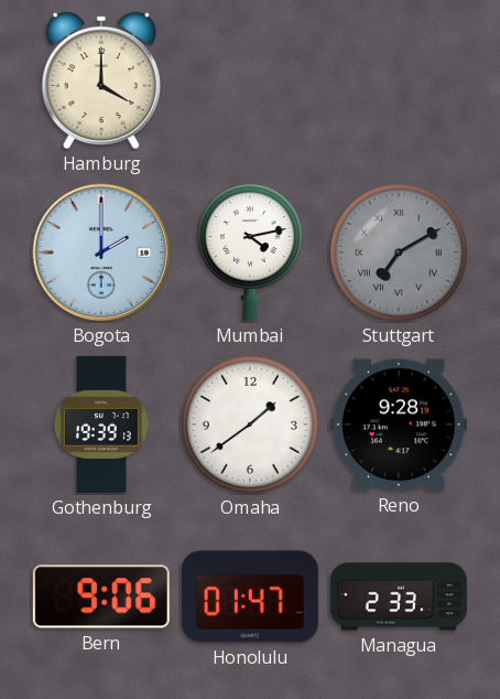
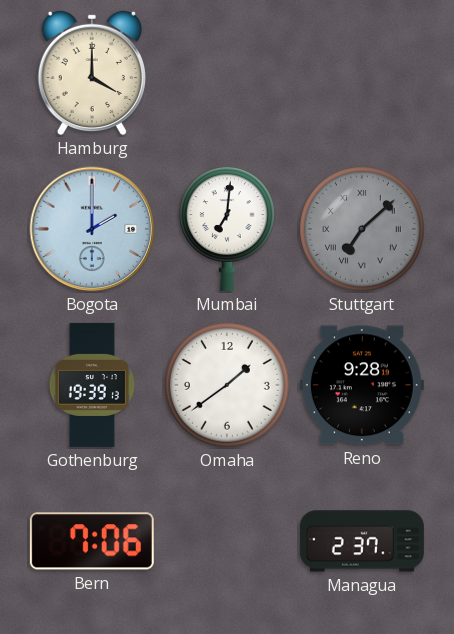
Mumbai: 4:13 -> 7:01 (228, 229)
Stuttgart: 7:10 -> 7:08 (362, 229)
Bern: 9:06 -> 7:06 (92, 541)
Honolulu: 01:47 -> none (250, 596)
Managua: 2:33 -> 2:37 (362, 541)
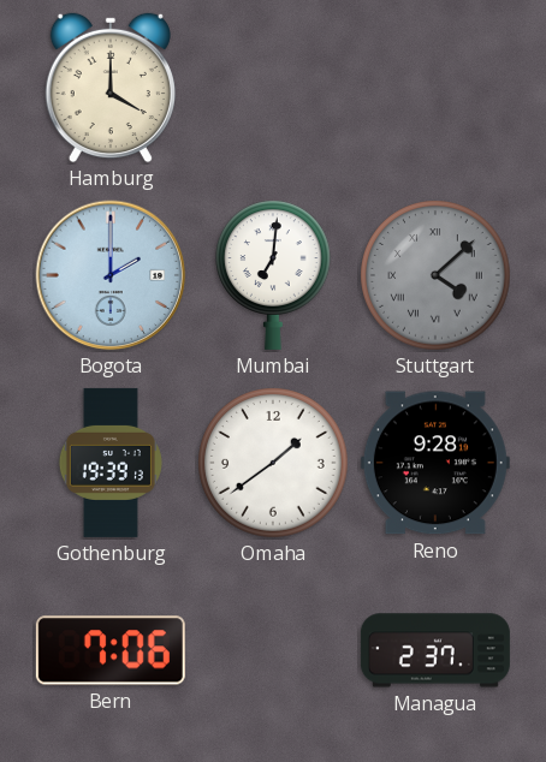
Stuttgart: 7:08 -> 4:08 (435, 275)
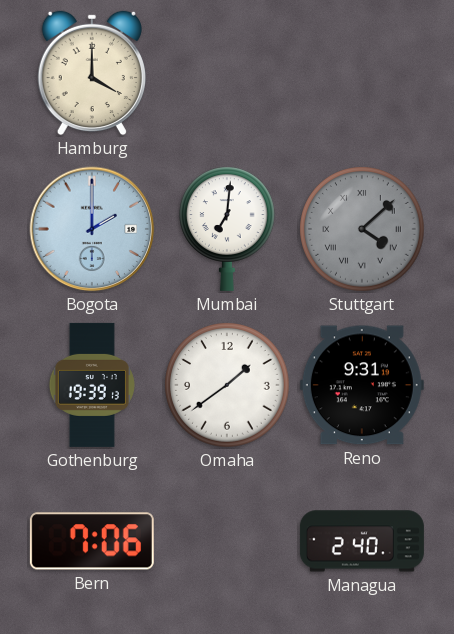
Reno: 9:28 -> 9:31 (362, 385)
Managua: 2:37 -> 2:40 (362, 541)
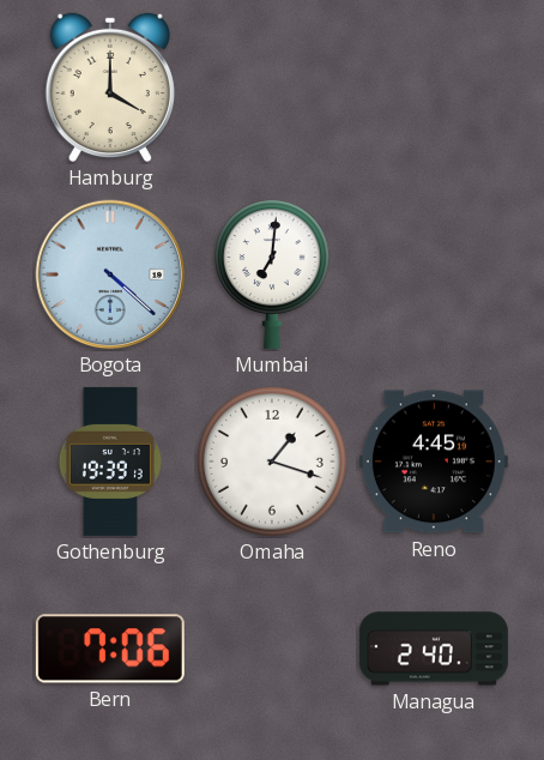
Bogota: 2:00 -> 4:22 (110, 275)
Stuttgart: 4:08 -> none (362, 229)
Omaha: 1:39 -> 1:18 (272, 462)
Reno: 9:31 -> 4:45 (434, 462)
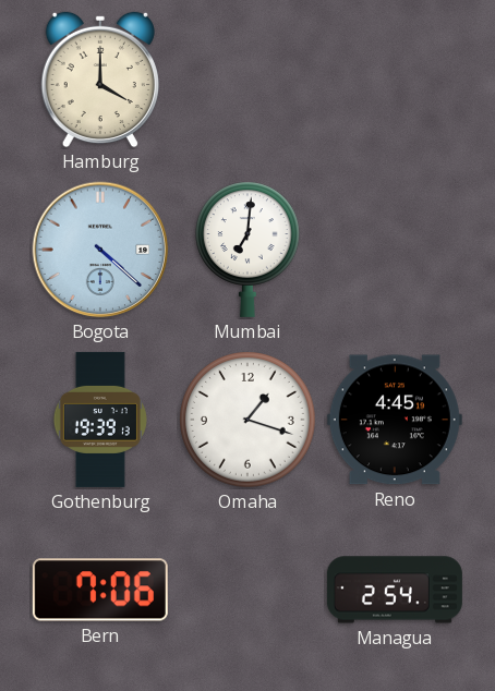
Managua: 2:40 -> 2:54 (395, 590)
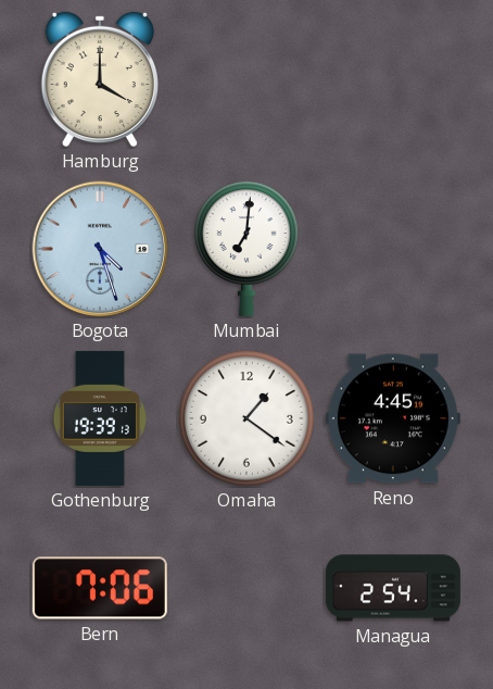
Bogota: 4:22 -> 4:27 (100, 249)
Omaha: 1:18 -> 1:21 (246, 418)
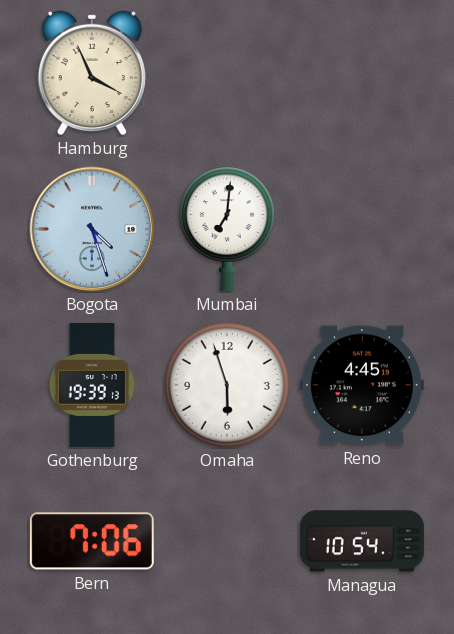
Hamburg: 4:00 -> 3:56 (92, 73)
Omaha: 1:21 -> 5:57 (227, 385)
Managua: 2:54 -> 10:54 (362, 541)
